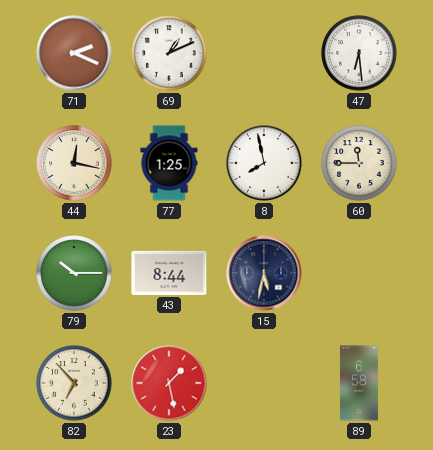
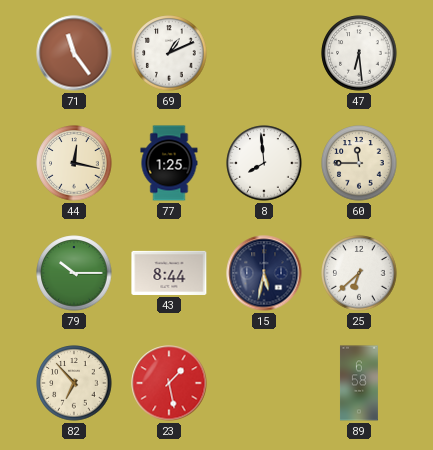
71: 2:19 -> 11:24 (74, 53)
8: 7:58 -> 7:59 (264, 163)
25: none -> 6:38 (359, 273)
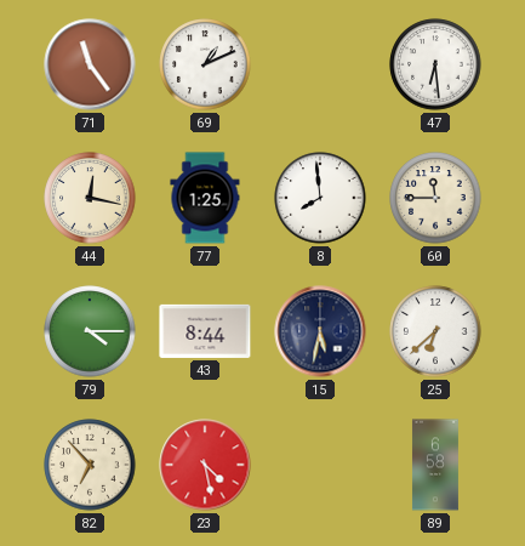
79: 10:15 -> 4:15 (90, 331)
23: 1:28 -> 4:28 (205, 465)
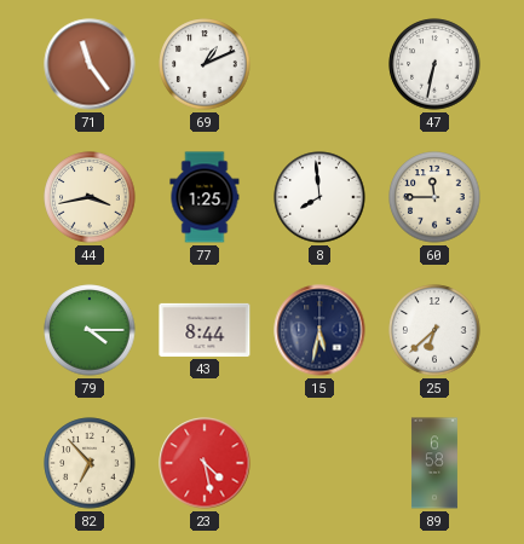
47: 6:29 -> 6:32 (434, 64)
44: 12:17 -> 3:43 (90, 197)
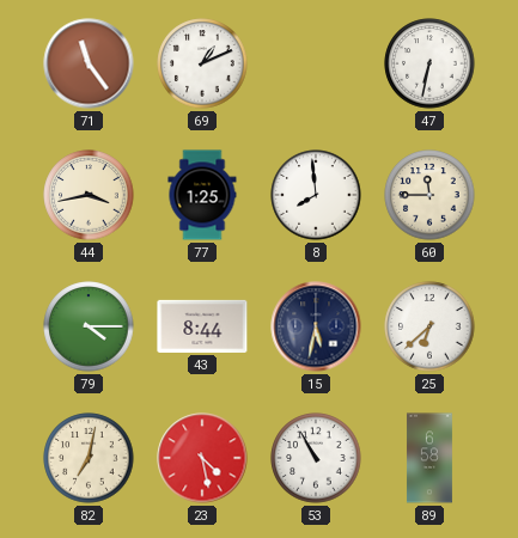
82: 6:53 -> 7:02 (89, 458)
53: none -> 10:55 (316, 458)
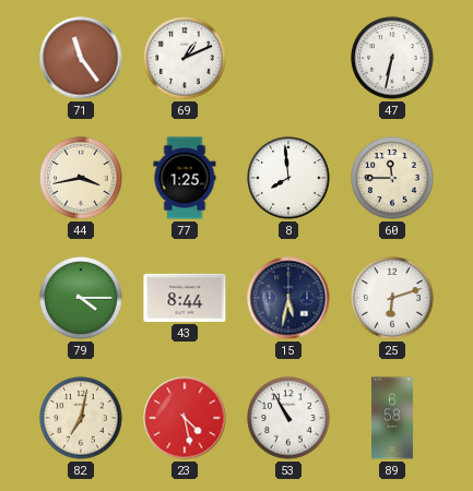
25: 6:38 -> 6:12 (392, 298)
